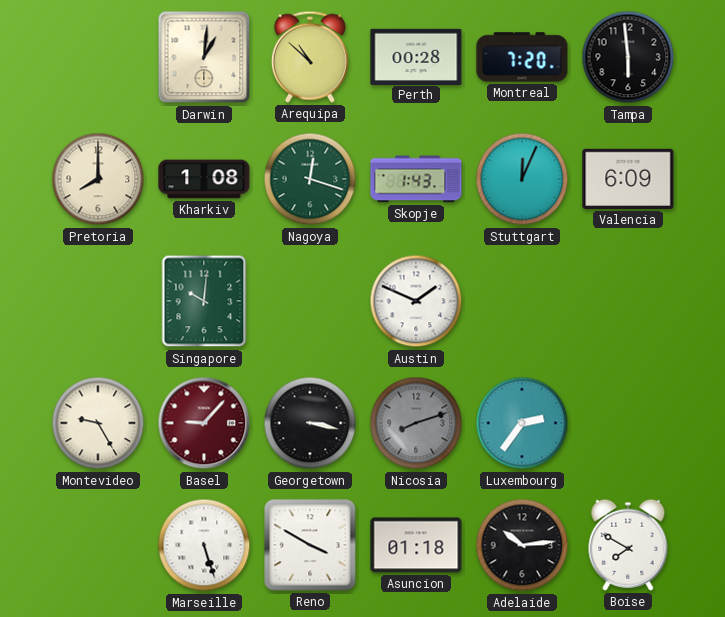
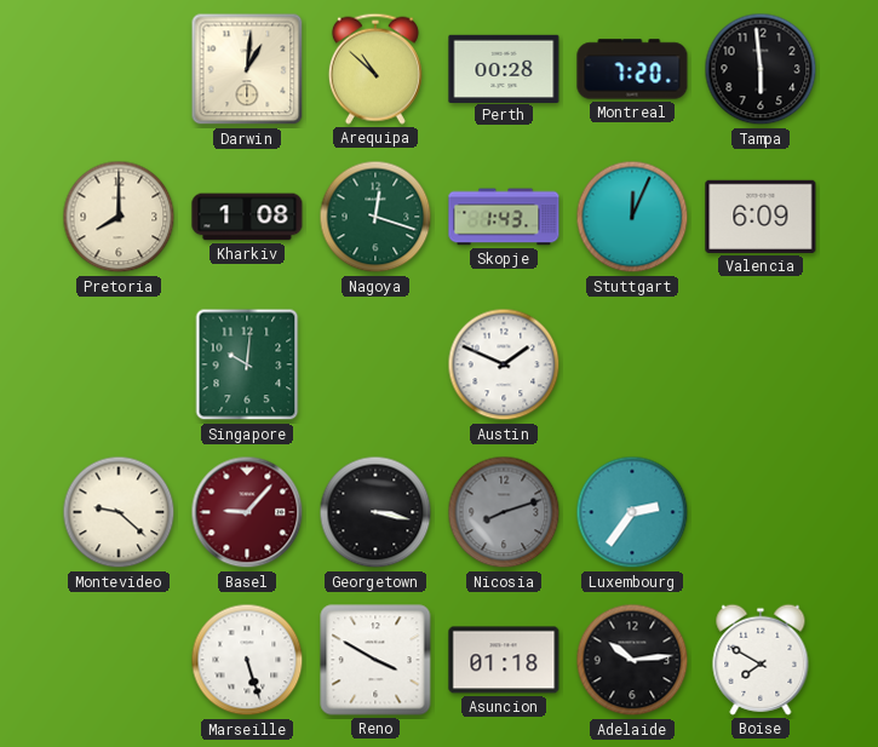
Montevideo: 9:25 -> 9:22 (119, 512)
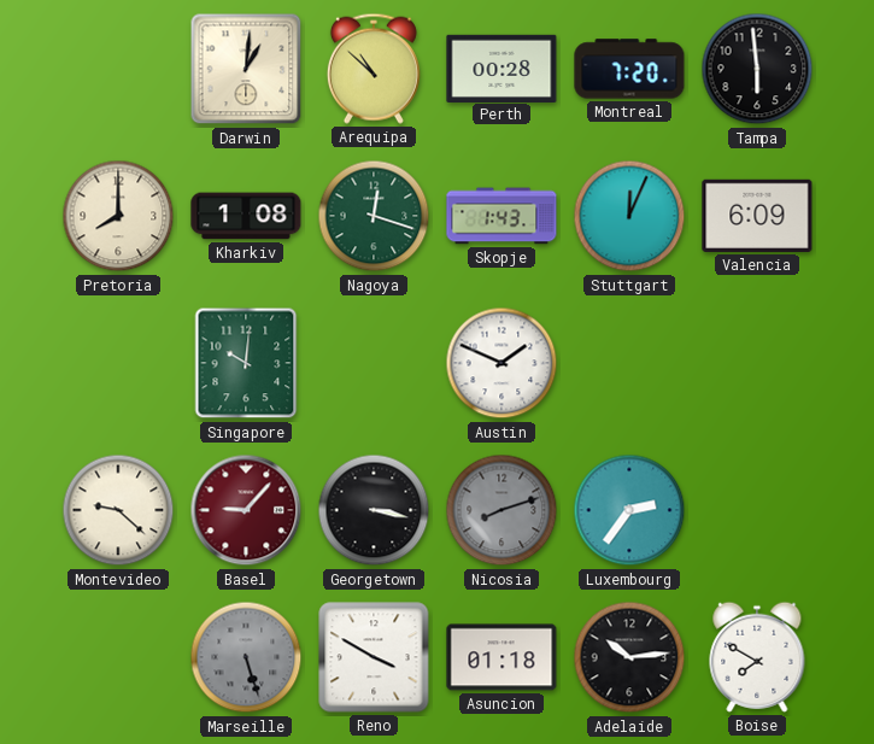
Marseille dial: white -> grey (246, 657)
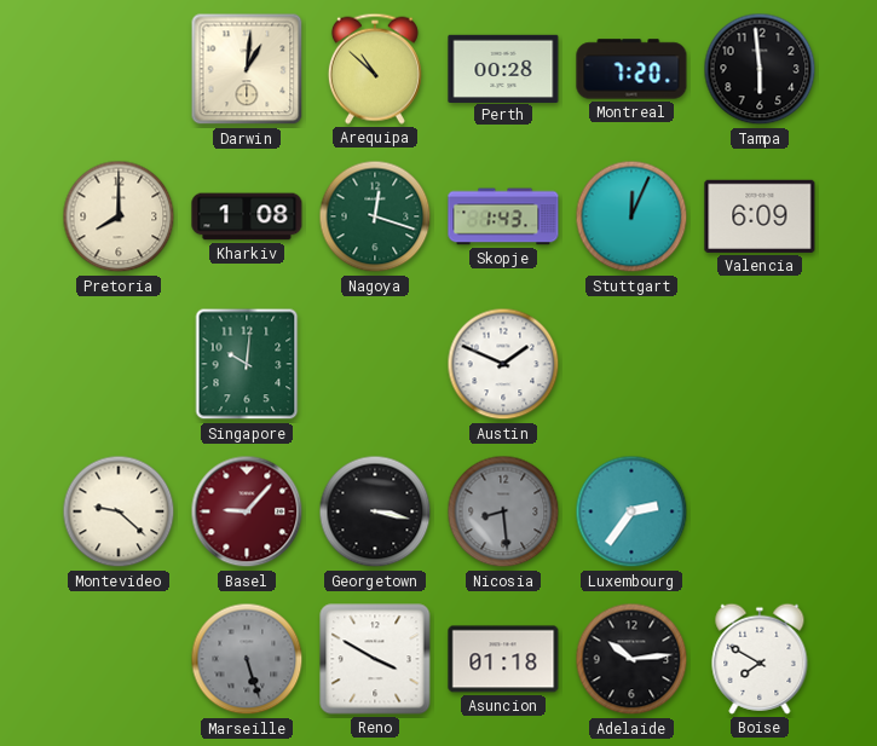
Nicosia: 8:12 -> 8:29 (503, 511)
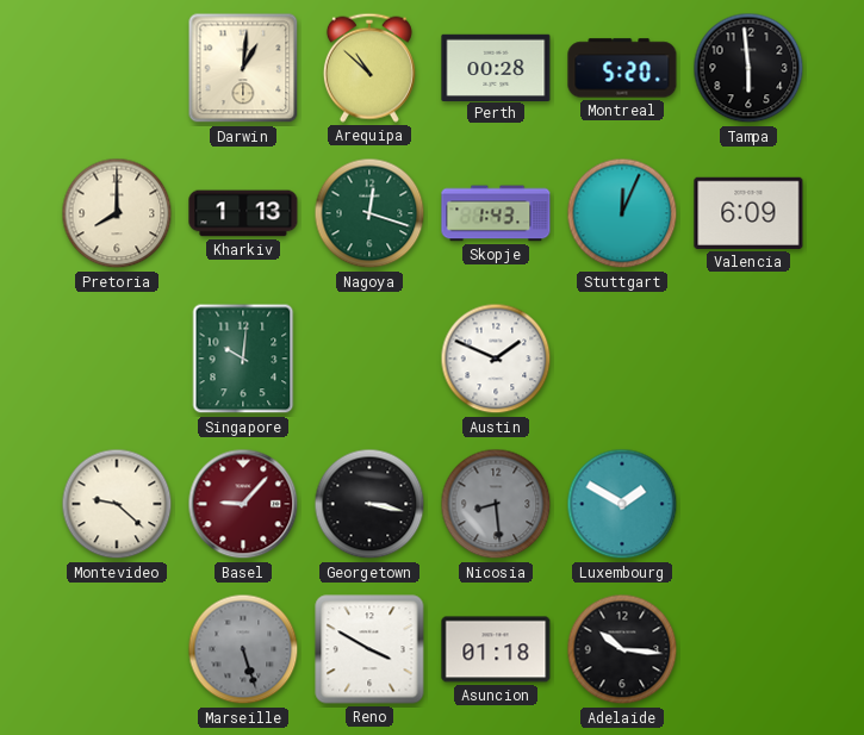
Montreal: 7:20 -> 5:20 (622, 68)
Kharkiv: 1:08 -> 1:13 (243, 213)
Luxembourg: 2:36 -> 1:50 (622, 504)
Adelaide: 10:14 -> 10:16 (622, 649)
Boise: 7:50 -> none (760, 659)
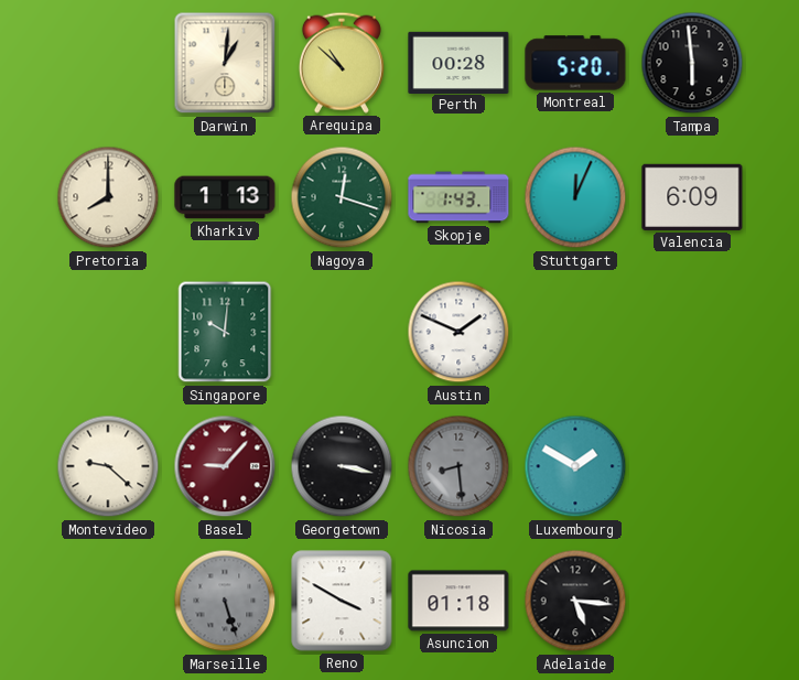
Adelaide: 10:16 -> 5:16 (575, 601)
